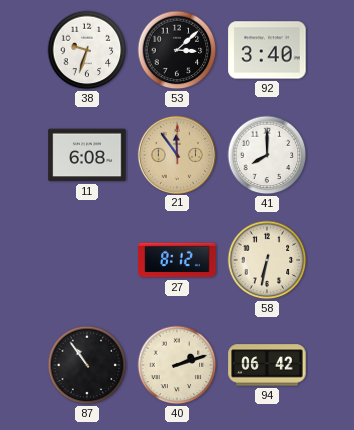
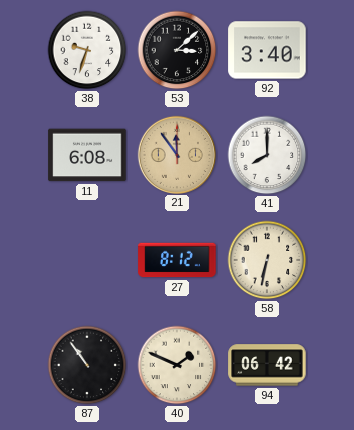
40: 2:12 -> 1:49 (177, 365)
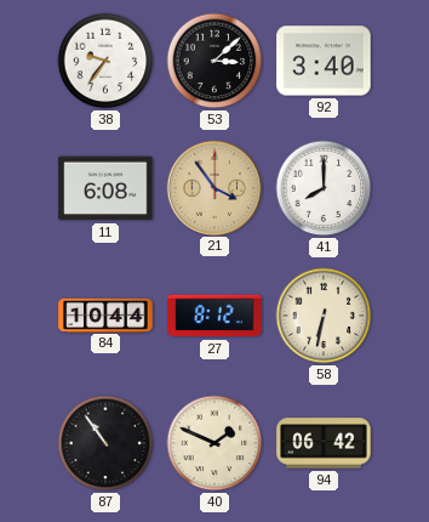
38: 9:33 -> 9:36 (105, 61)
21: 11:54 -> 3:54 (213, 187)
84: none -> 10:44 (105, 314)
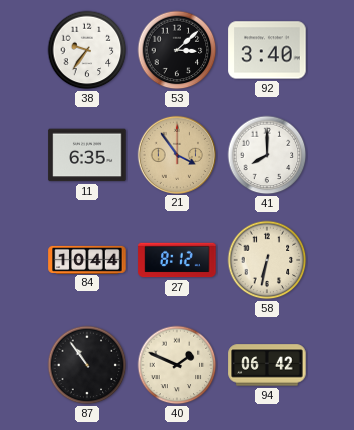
11: 6:08 -> 6:35 (87, 155)
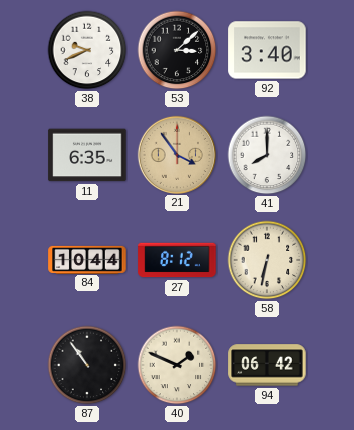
38: 9:36 -> 9:41 (87, 50)
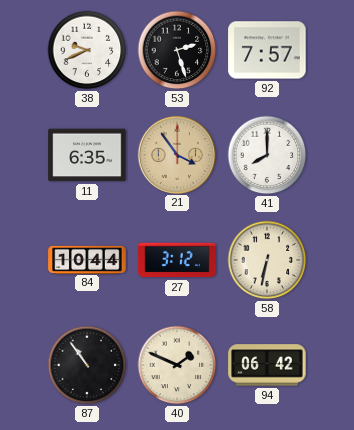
53: 3:08 -> 2:27 (177, 50)
92: 3:40 -> 7:57 (267, 50)
27: 8:12 -> 3:12 (177, 260)
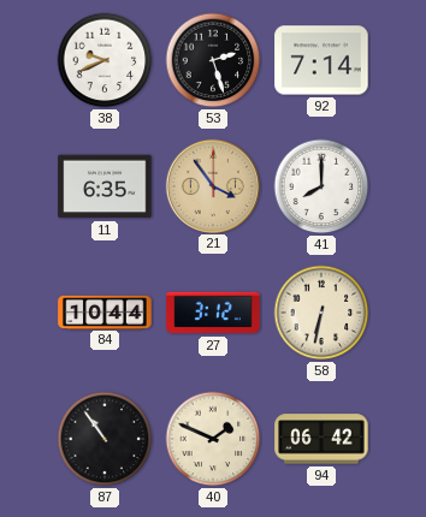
92: 7:57 -> 7:14 (321, 60)
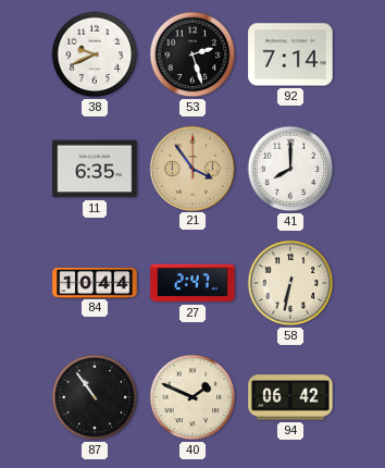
27: 3:12 -> 2:47 (192, 283)
